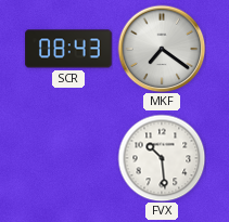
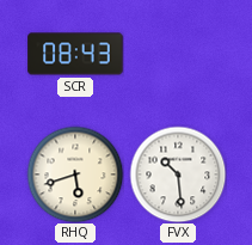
MKF: 7:21 -> none (162, 49)
RHQ: none -> 5:42 (75, 174)
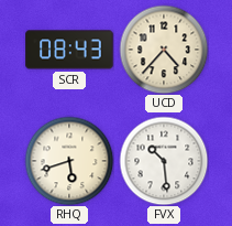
UCD: none -> 4:37 (164, 50)
